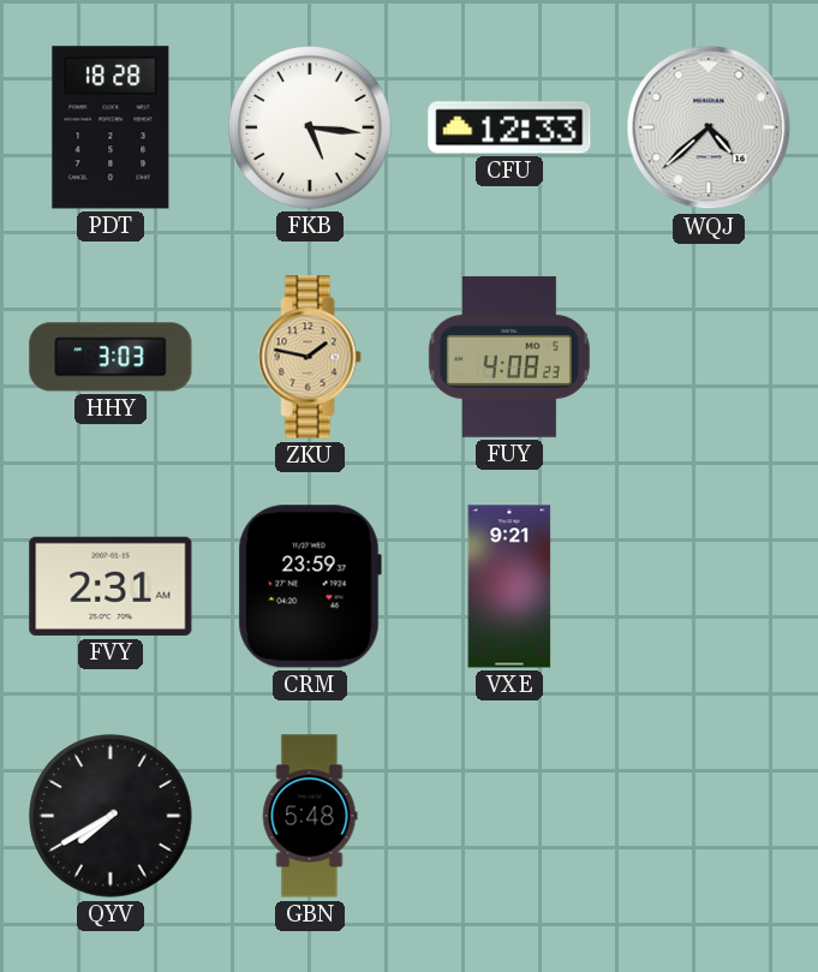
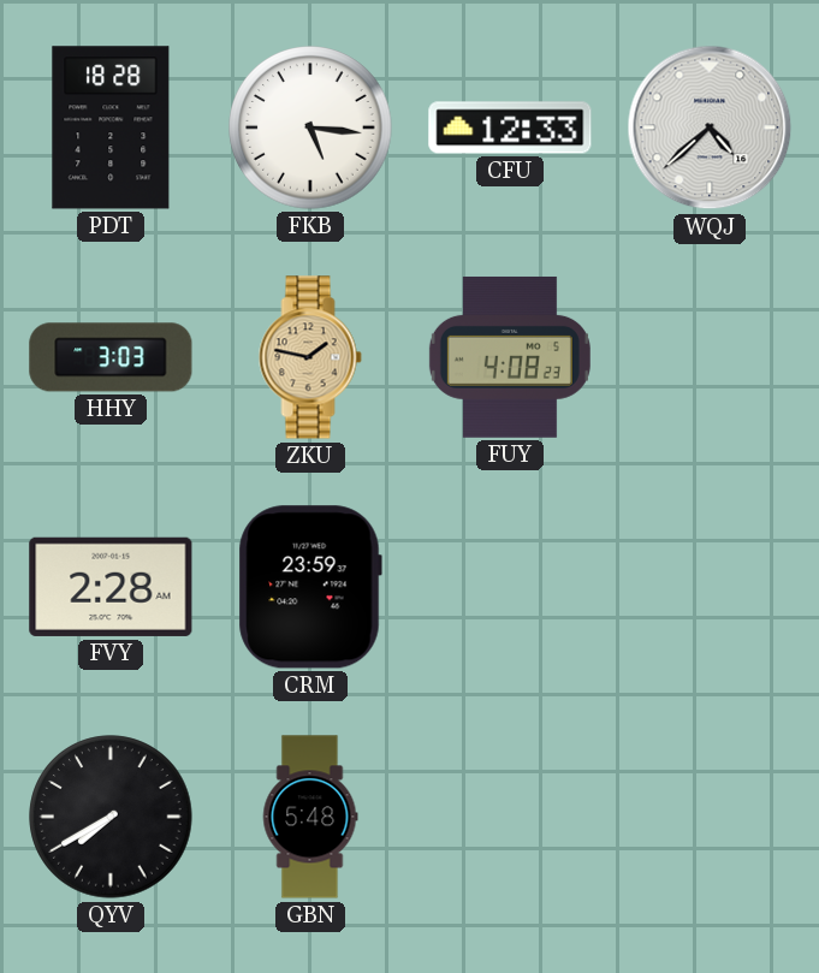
FVY: 2:31 -> 2:28 (111, 587)
VXE: 9:21 -> none (509, 586)
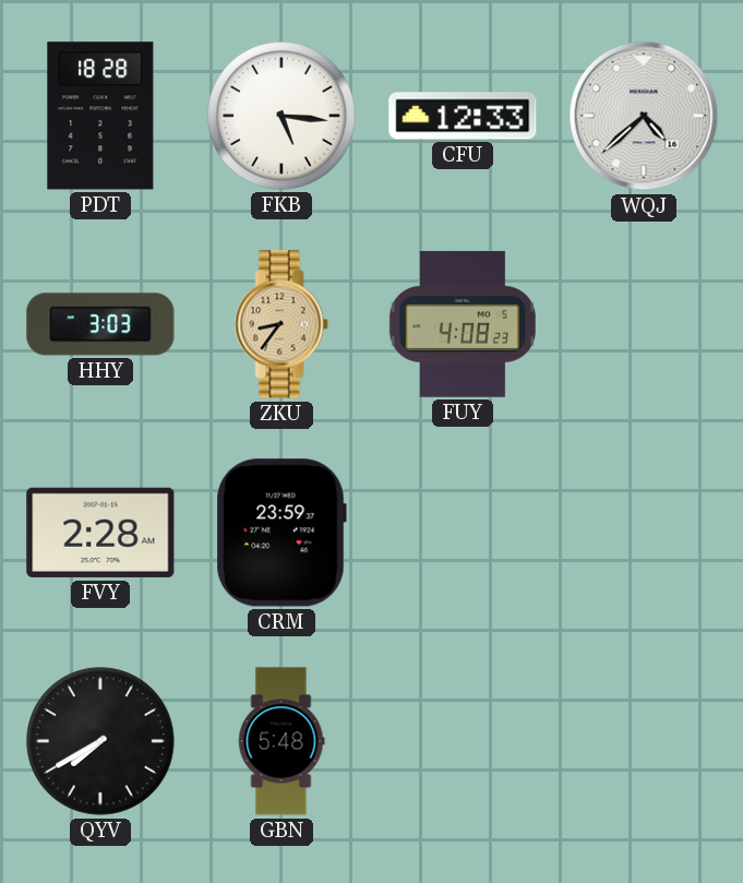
ZKU: 1:47 -> 8:36 (281, 324)
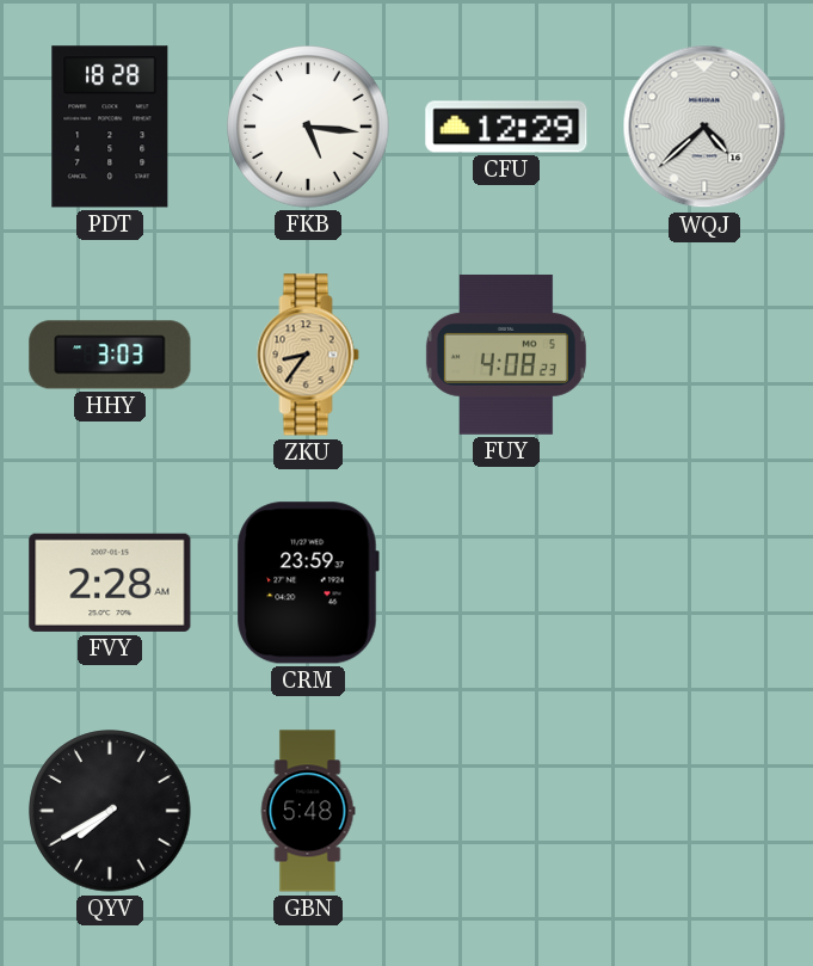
CFU: 12:33 -> 12:29 (506, 127)
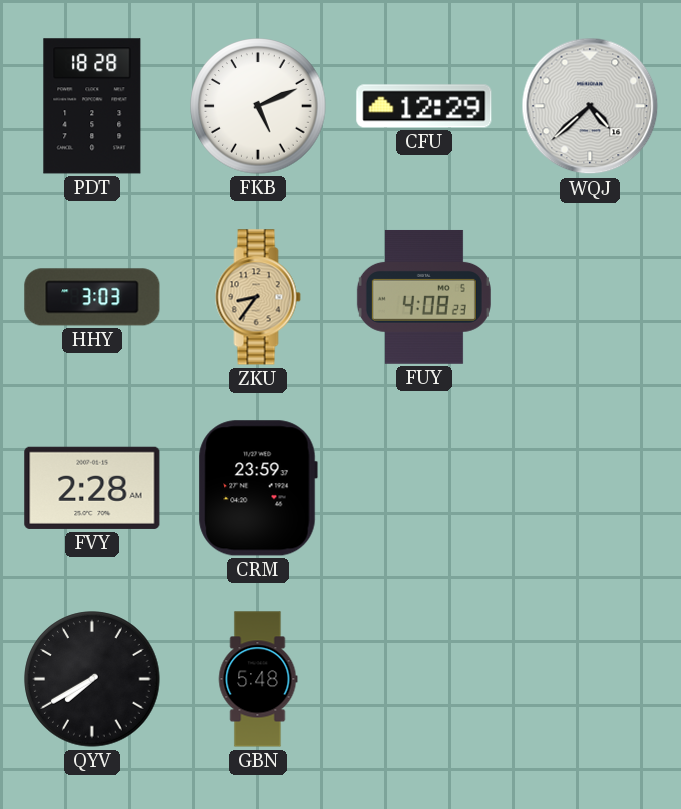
FKB: 5:16 -> 5:11 (258, 106)
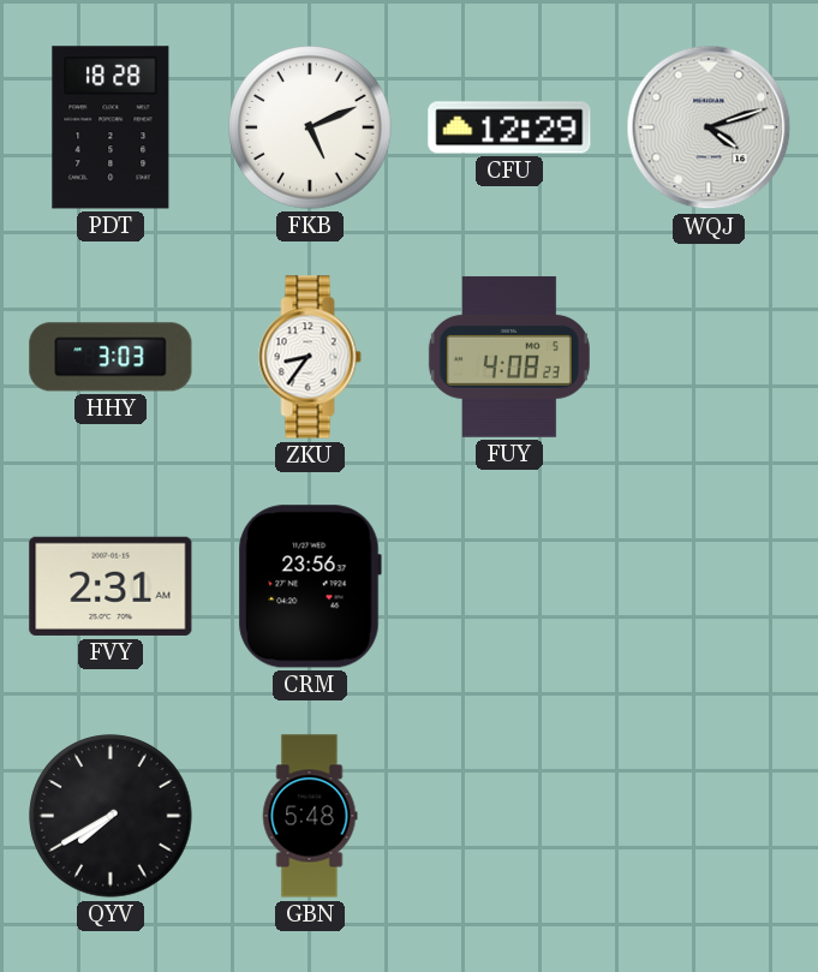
WQJ: 4:38 -> 4:12 (709, 127)
ZKU dial: champagne -> white (310, 357)
FVY: 2:28 -> 2:31 (111, 586)
CRM: 23:59 -> 23:56 (310, 586)
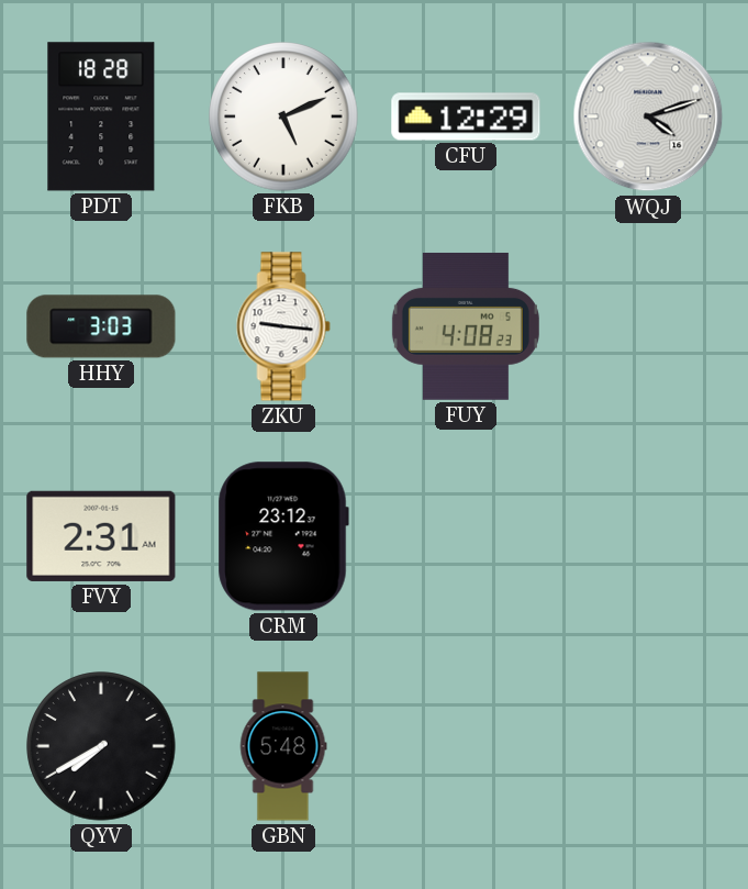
ZKU: 8:36 -> 9:16 (283, 326)
CRM: 23:56 -> 23:12 (283, 536)
